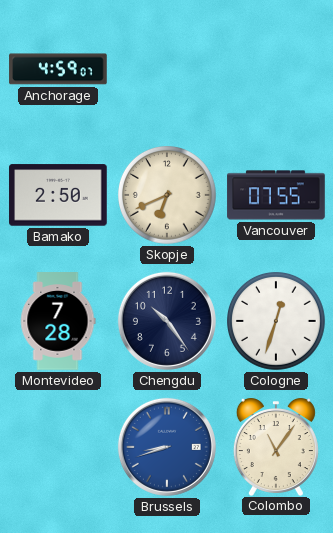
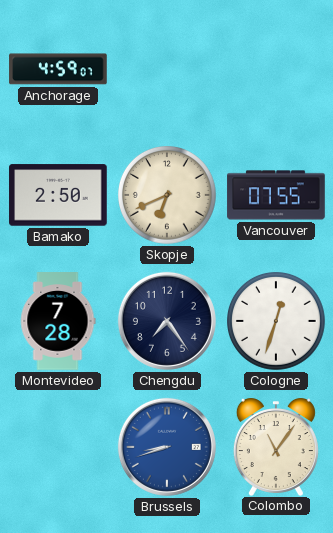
Chengdu: 10:24 -> 7:24 (167, 321)
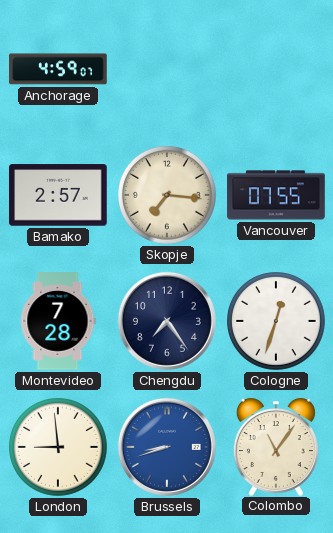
Bamako: 2:50 -> 2:57 (58, 195)
Skopje: 6:41 -> 7:16 (168, 196)
London: none -> 8:59 (59, 448)
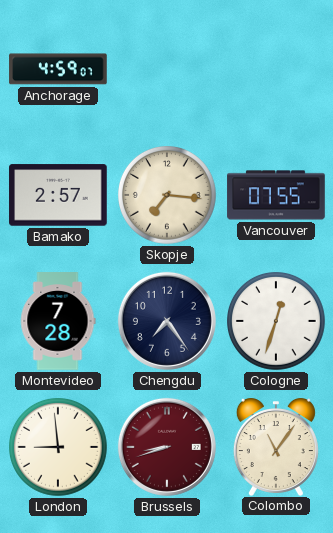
Brussels dial: blue -> burgundy (167, 447)
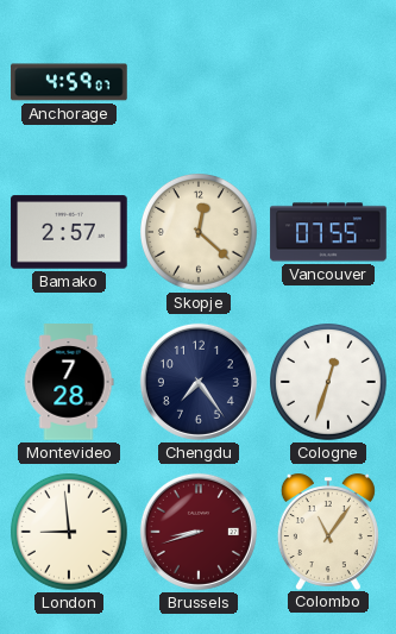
Skopje: 7:16 -> 12:22 (200, 233)
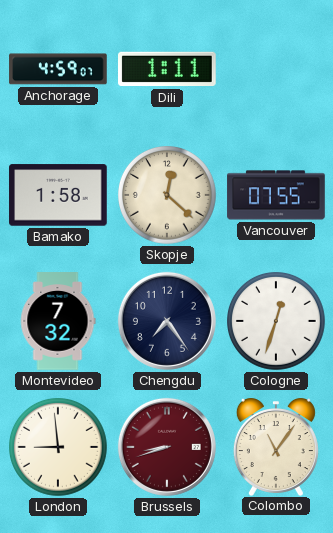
Dili: none -> 1:11 (168, 69)
Bamako: 2:57 -> 1:58 (58, 195)
Montevideo: 7:28 -> 7:32 (58, 321)
